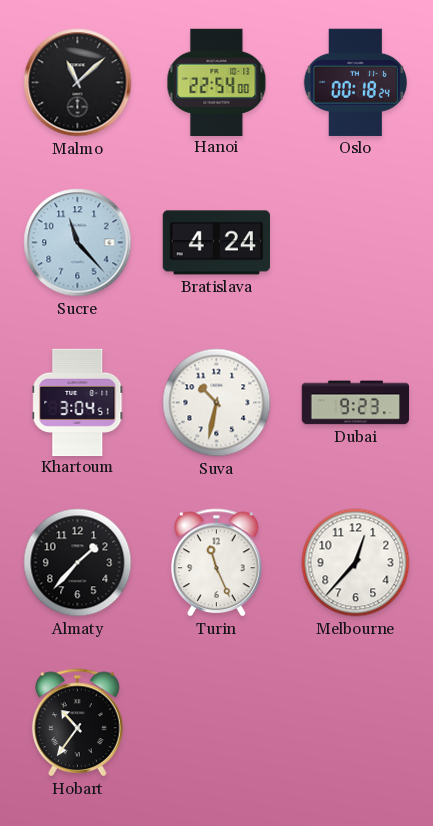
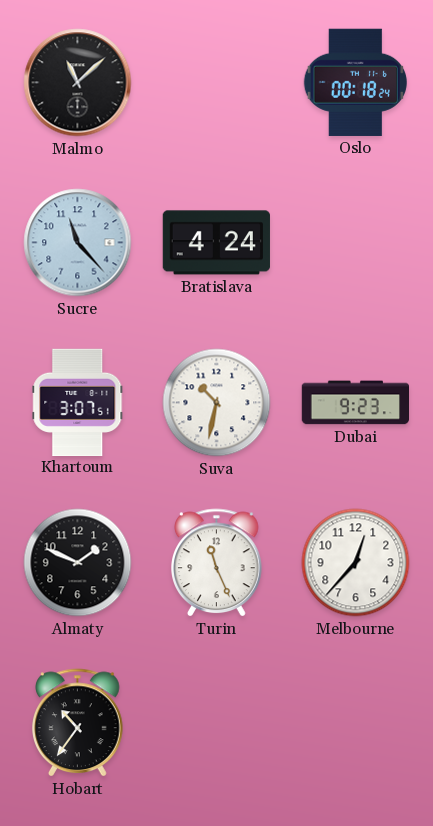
Hanoi: 22:54 -> none (217, 82)
Khartoum: 3:04 -> 3:07 (78, 402)
Almaty: 1:37 -> 1:49 (78, 563)
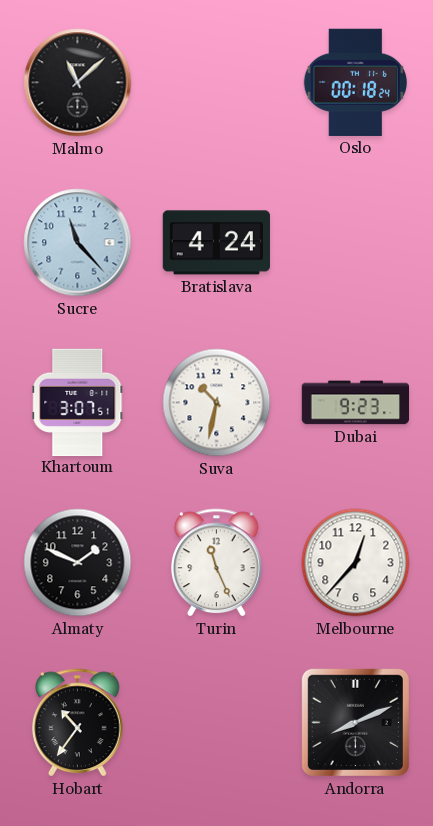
Andorra: none -> 8:11 (355, 722)
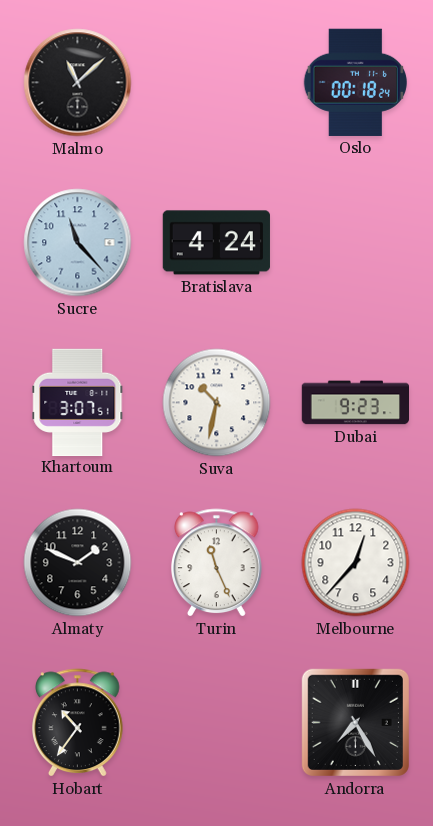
Andorra: 8:11 -> 7:25 (355, 722)
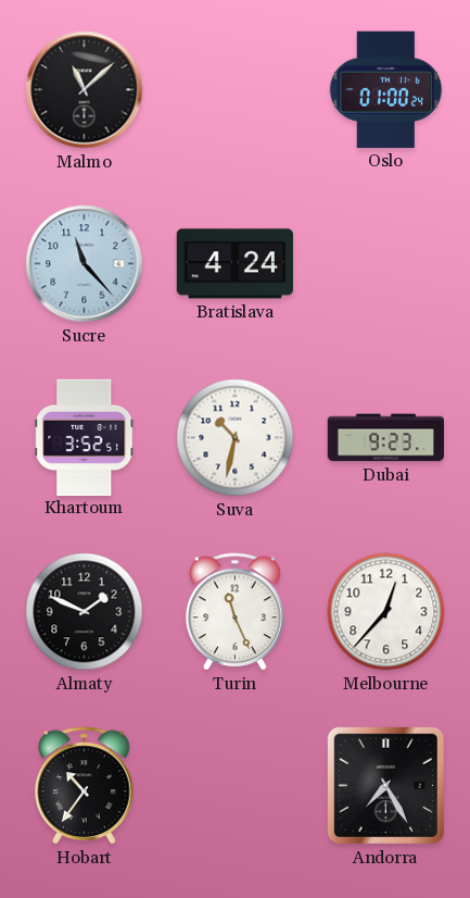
Oslo: 00:18 -> 01:00 (385, 89)
Khartoum: 3:07 -> 3:52 (85, 437)
